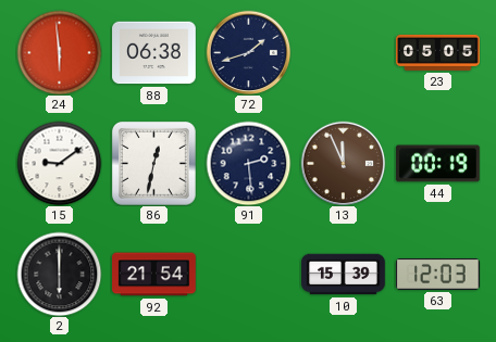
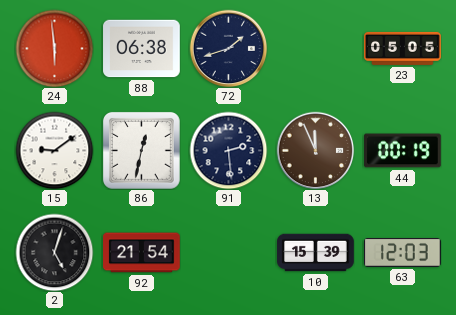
2: 6:00 -> 5:03 (54, 252)
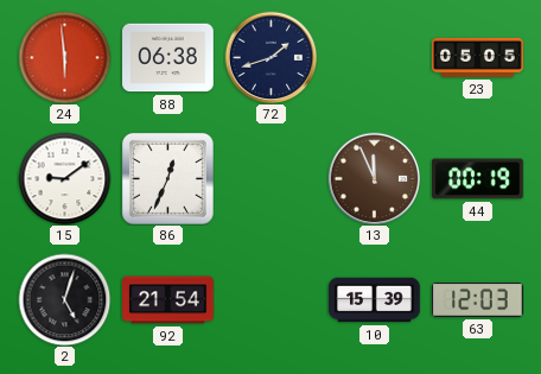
86: 12:32 -> 12:34 (168, 179)
91: 2:29 -> none (228, 150)
